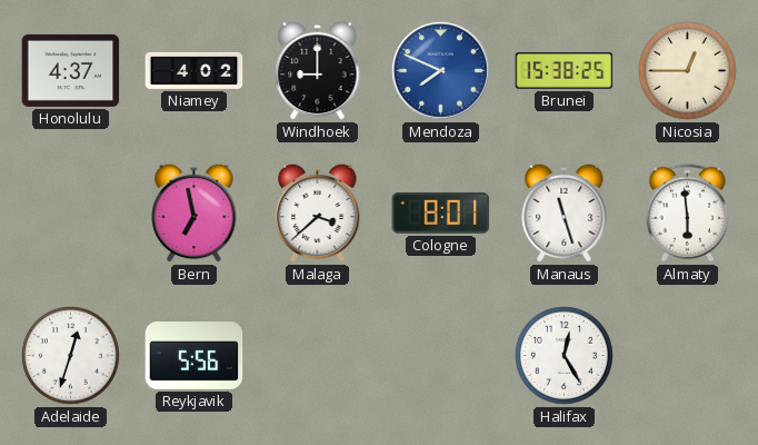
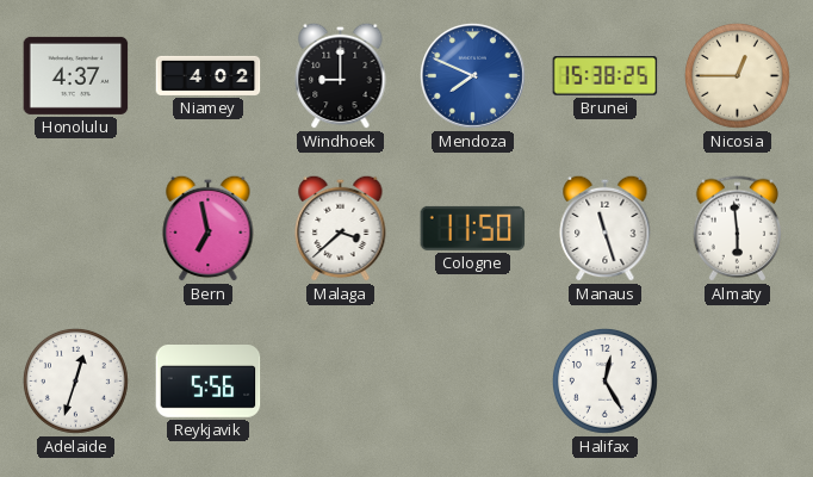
Cologne: 8:01 -> 11:50 (473, 228)
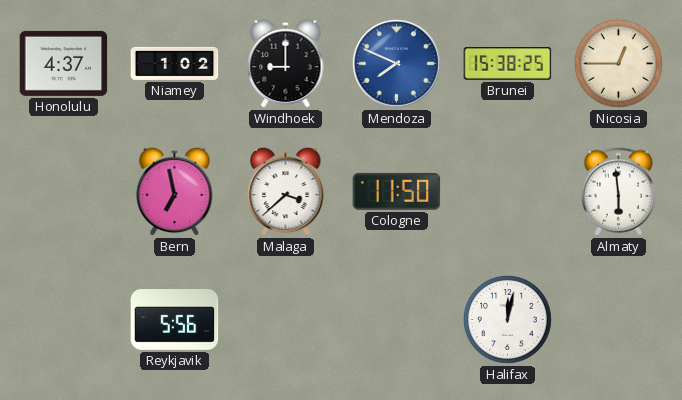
Niamey: 4:02 -> 1:02 (175, 63)
Manaus: 11:27 -> none (606, 228)
Adelaide: 12:33 -> none (75, 380)
Halifax: 12:25 -> 12:02 (507, 319)
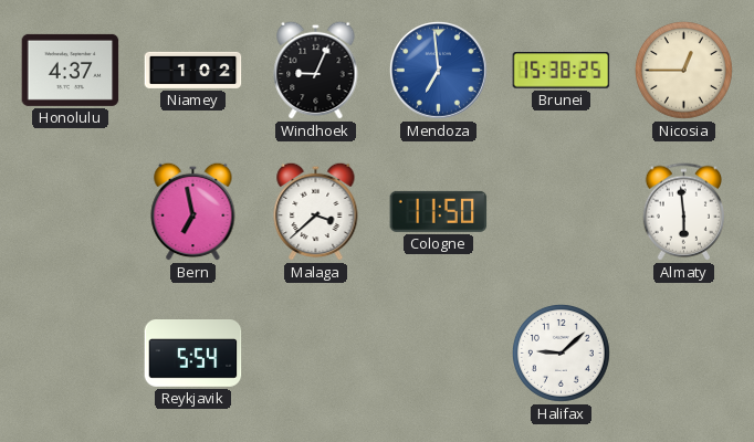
Windhoek: 9:00 -> 9:04 (316, 70)
Mendoza: 7:49 -> 6:59 (439, 71)
Reykjavik: 5:56 -> 5:54 (193, 354)
Halifax: 12:02 -> 9:08 (561, 352)
